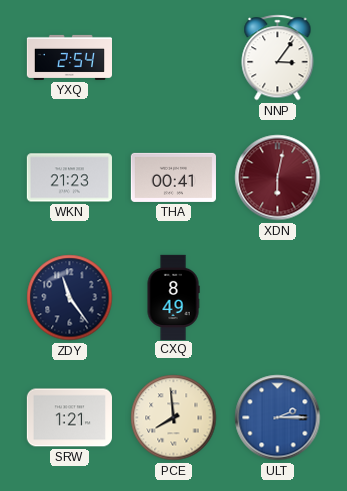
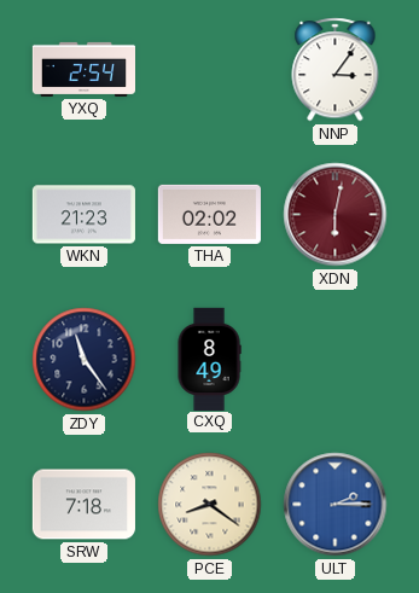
THA: 00:41 -> 02:02 (209, 214)
SRW: 1:21 -> 7:18 (83, 505)
PCE: 7:59 -> 8:21 (210, 505)
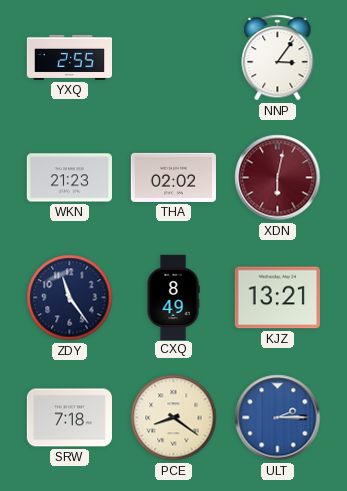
YXQ: 2:54 -> 2:55 (69, 57)
KJZ: none -> 13:21 (277, 298)
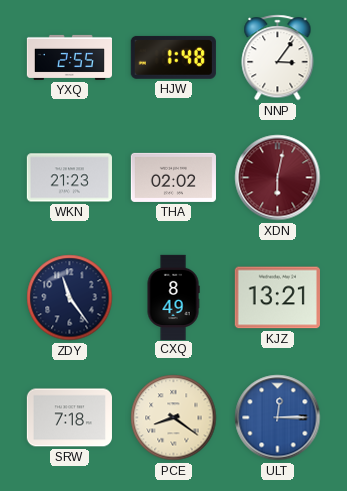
HJW: none -> 1:48 (173, 57)
ULT: 2:15 -> 12:15 (278, 418)
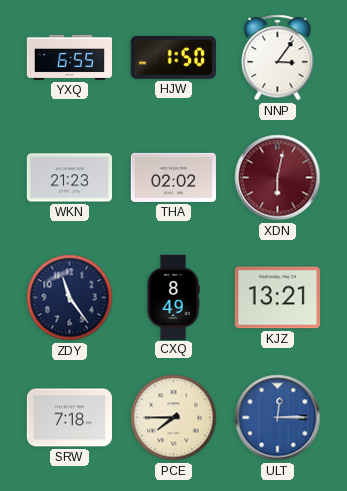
YXQ: 2:55 -> 6:55 (69, 57)
HJW: 1:48 -> 1:50 (173, 57)
PCE: 8:21 -> 7:45 (174, 418)
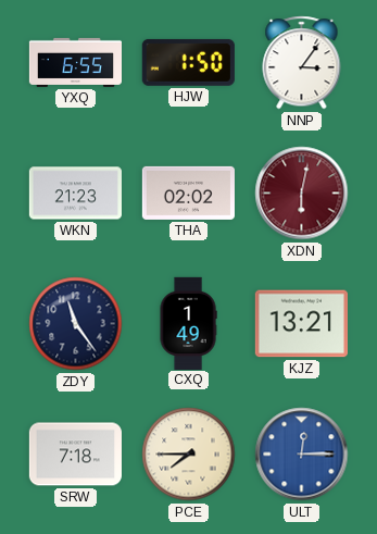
CXQ: 8:49 -> 1:49 (188, 323)
